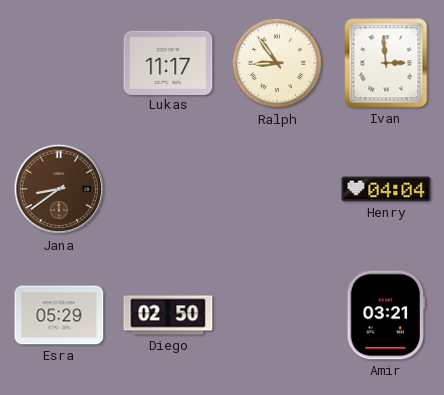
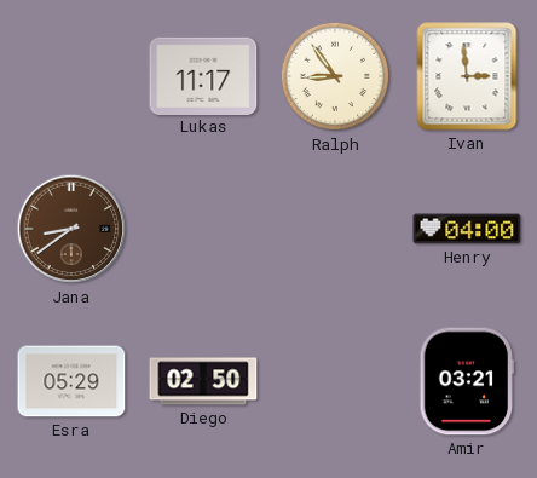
Henry: 04:04 -> 04:00 (467, 229)
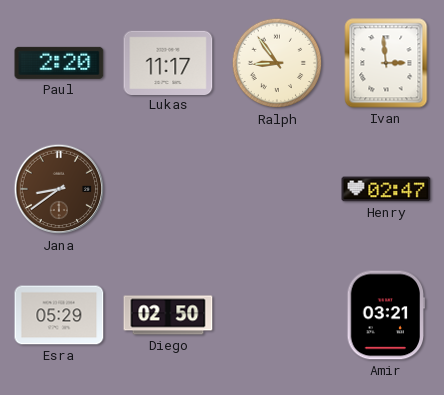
Paul: none -> 2:20 (59, 63)
Henry: 04:00 -> 02:47 (386, 189)
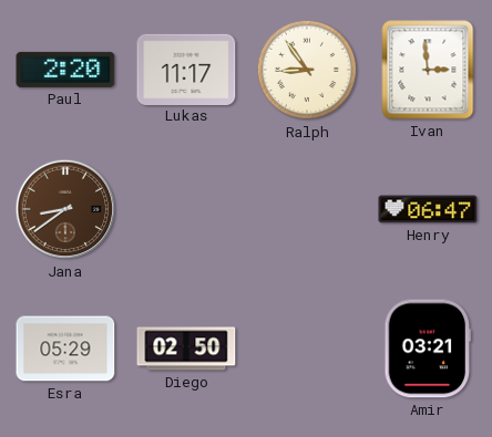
Henry: 02:47 -> 06:47 (428, 209)
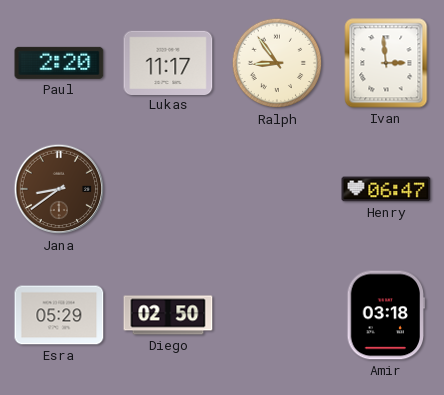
Amir: 03:21 -> 03:18 (386, 315)
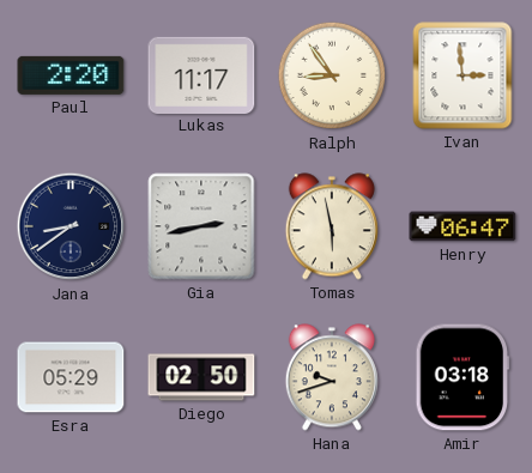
Jana dial: brown -> navy (71, 226)
Gia: none -> 2:43 (201, 226)
Tomas: none -> 5:58 (332, 226)
Hana: none -> 9:42 (332, 377)
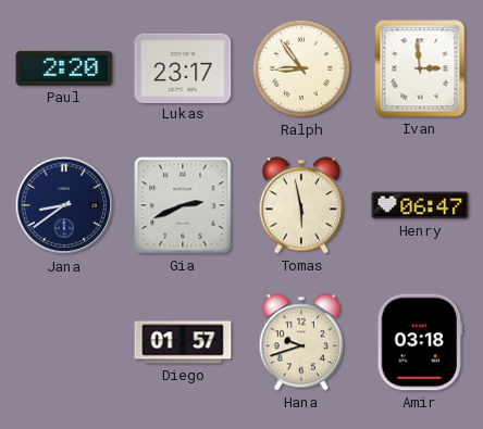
Lukas: 11:17 -> 23:17 (183, 67)
Gia: 2:43 -> 2:41 (183, 205)
Esra: 05:29 -> none (71, 377)
Diego: 02:50 -> 01:57 (183, 342)
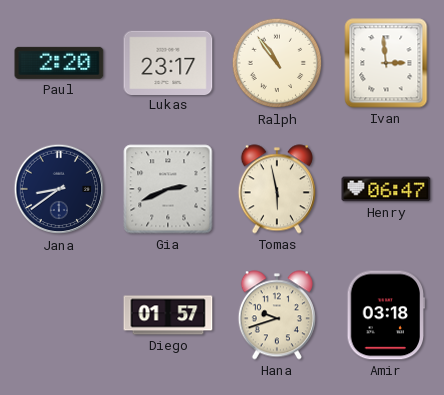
Ralph: 8:54 -> 10:54 (277, 63)
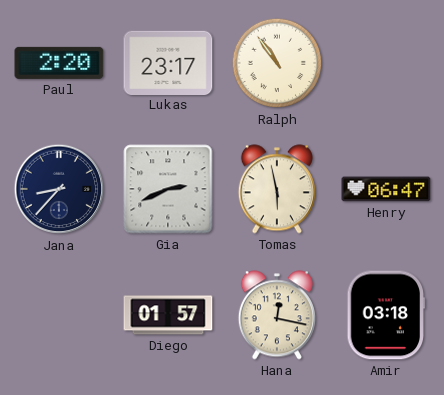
Ivan: 2:59 -> none (386, 63)
Jana: 8:39 -> 8:37 (59, 189)
Hana: 9:42 -> 12:17 (277, 315)
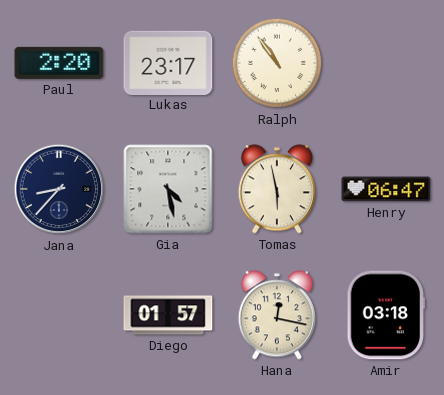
Gia: 2:41 -> 4:28 (168, 189)
